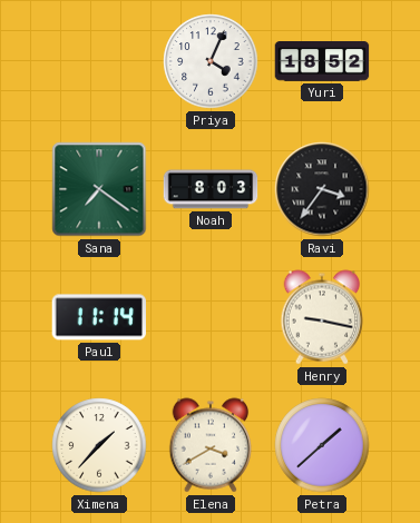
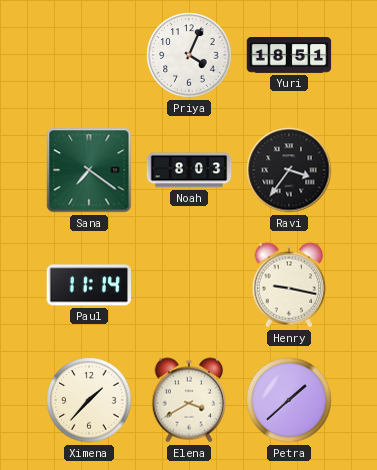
Yuri: 18:52 -> 18:51 (289, 56)
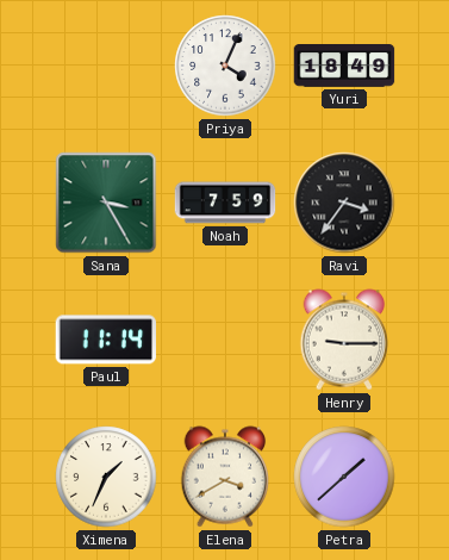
Yuri: 18:51 -> 18:49 (344, 67)
Sana: 7:21 -> 3:25 (106, 203)
Noah: 8:03 -> 7:59 (225, 203)
Henry: 9:17 -> 9:15 (344, 340)
Ximena: 1:37 -> 1:34 (106, 477)
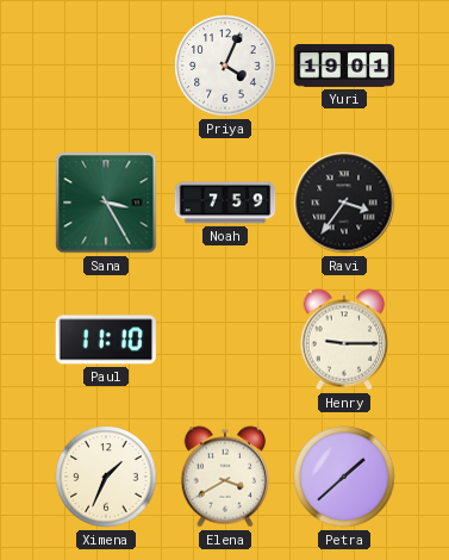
Yuri: 18:49 -> 19:01 (344, 67)
Paul: 11:14 -> 11:10 (106, 340)
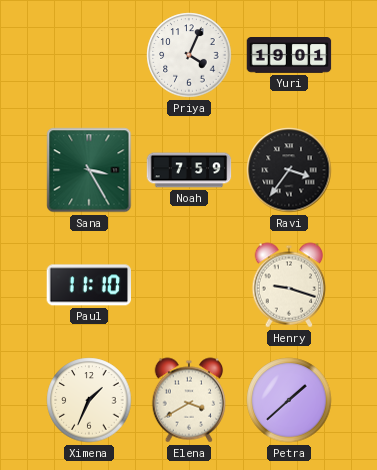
Henry: 9:15 -> 9:18 (289, 285)
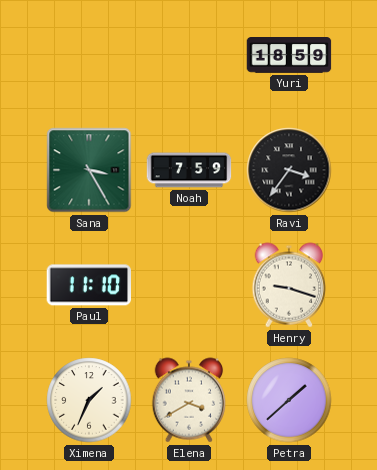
Priya: 4:04 -> none (189, 55)
Yuri: 19:01 -> 18:59 (289, 56)
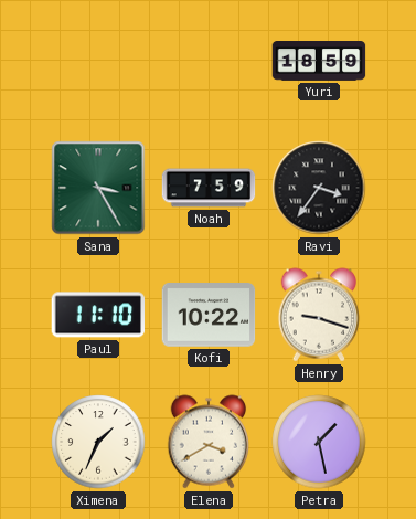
Kofi: none -> 10:22 (209, 315)
Petra: 1:38 -> 1:28 (319, 442)
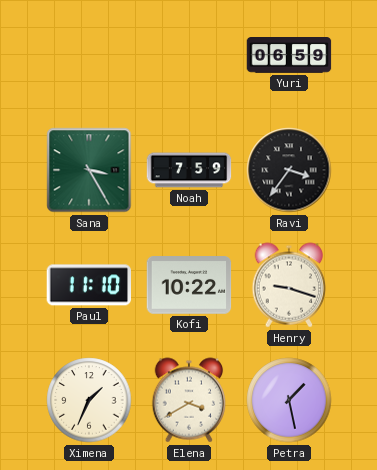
Yuri: 18:59 -> 06:59 (289, 56)
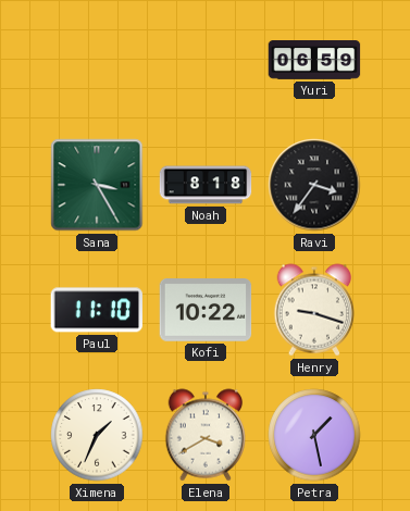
Noah: 7:59 -> 8:18 (206, 185)
